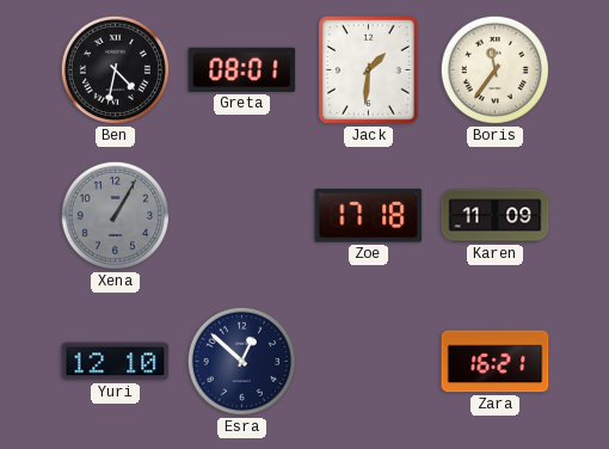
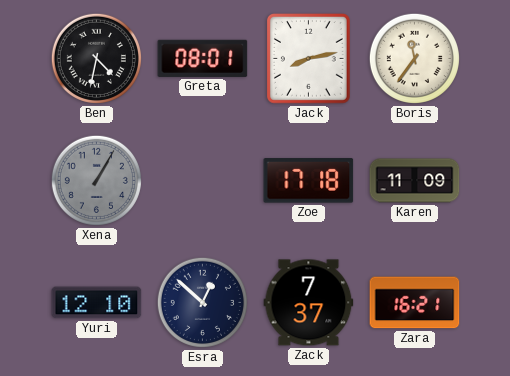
Jack: 1:31 -> 8:13 (309, 59)
Zack: none -> 7:37 (309, 303)
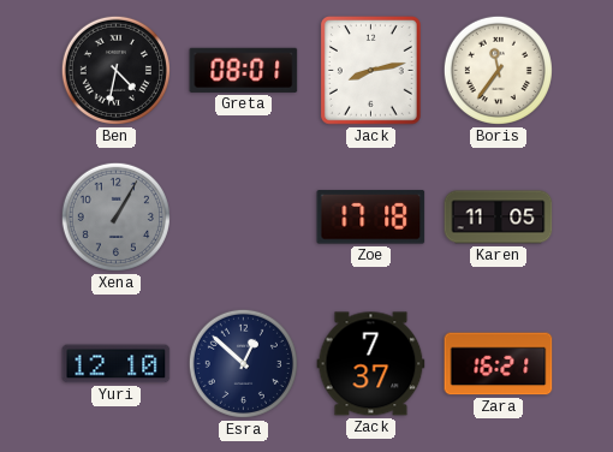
Karen: 11:09 -> 11:05 (499, 218)
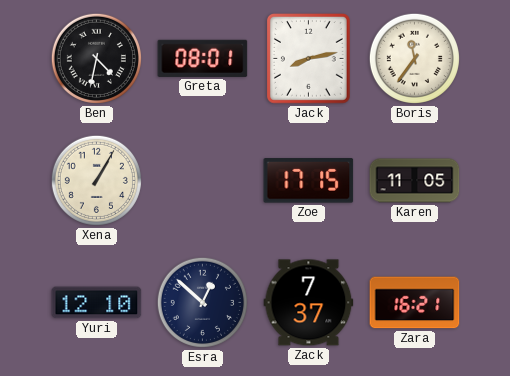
Xena dial: grey -> cream (96, 180)
Zoe: 17:18 -> 17:15 (309, 181)
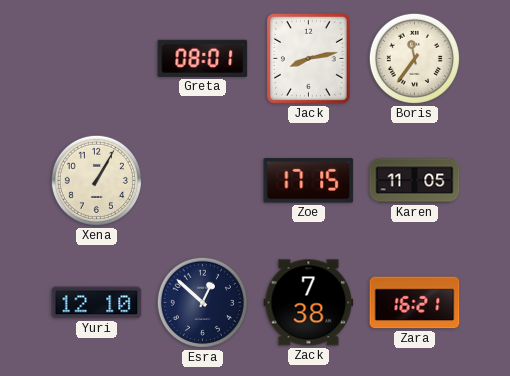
Ben: 4:32 -> none (96, 58)
Zack: 7:37 -> 7:38 (309, 303)
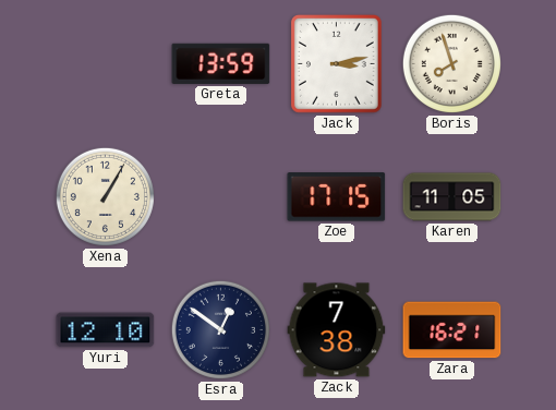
Greta: 08:01 -> 13:59 (221, 63)
Jack: 8:13 -> 3:13 (337, 64)
Boris: 11:36 -> 7:57 (451, 63)
Esra: 12:52 -> 12:51 (220, 329)
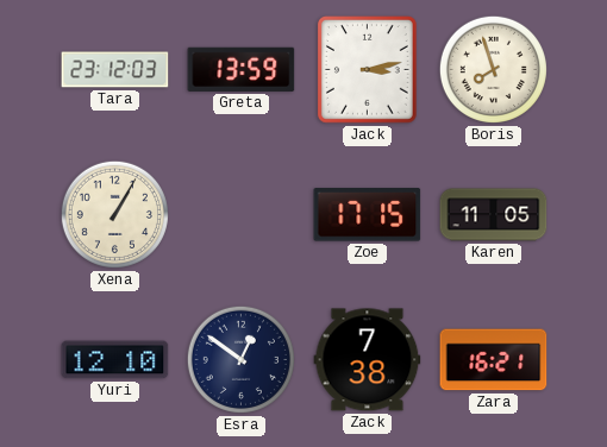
Tara: none -> 23:12 (115, 70)
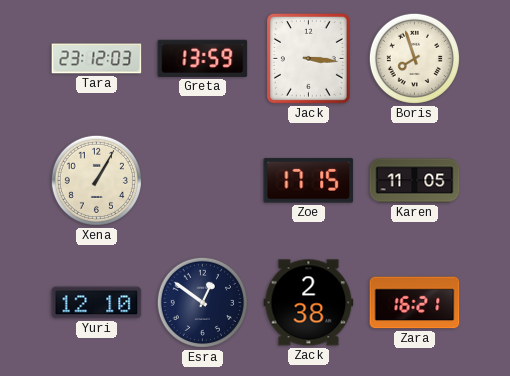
Jack: 3:13 -> 3:16 (309, 59)
Zack: 7:38 -> 2:38 (309, 303)
